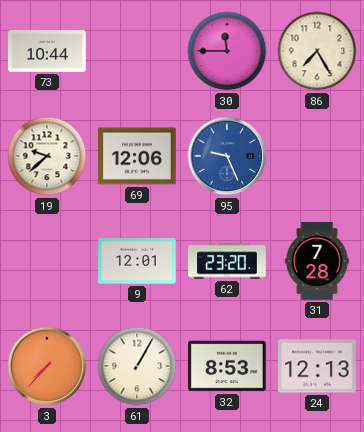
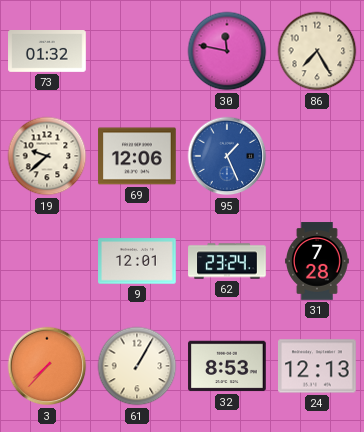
73: 10:44 -> 01:32 (47, 52)
30: 11:45 -> 11:47 (227, 51)
95: 9:26 -> 1:26 (227, 156)
62: 23:20 -> 23:24 (227, 261)
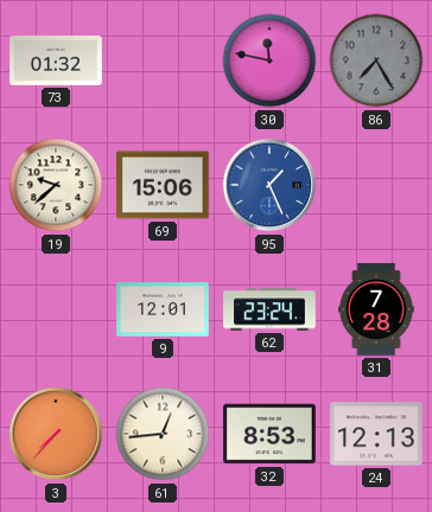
86 dial: cream -> grey (376, 60)
69: 12:06 -> 15:06 (163, 185)
61: 1:05 -> 12:44 (163, 434)
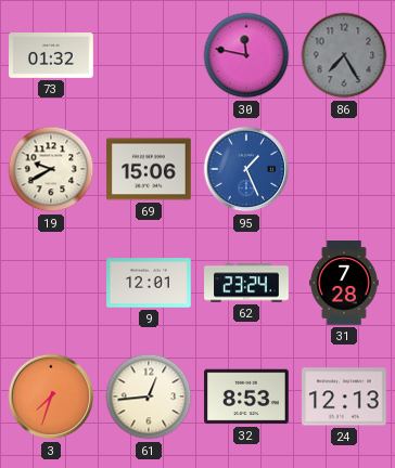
19: 9:38 -> 9:40 (51, 169)
3: 7:37 -> 7:33 (51, 396)
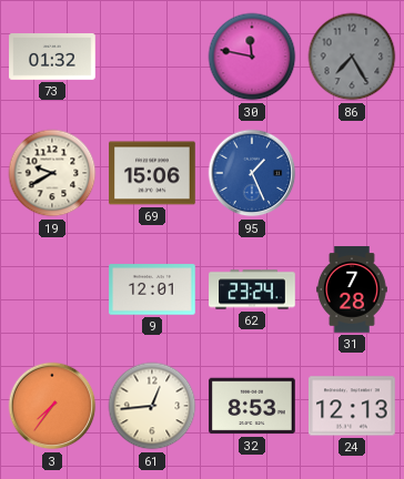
3: 7:33 -> 7:36 (52, 406)
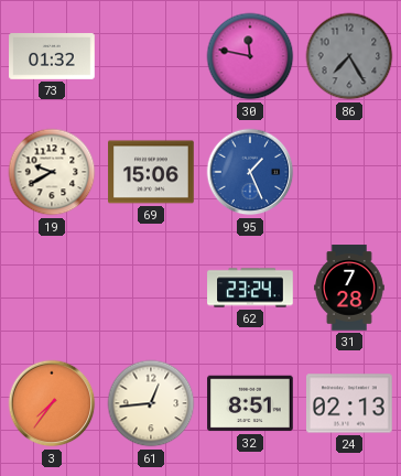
9: 12:01 -> none (152, 289)
32: 8:53 -> 8:51 (250, 403)
24: 12:13 -> 02:13 (349, 403)
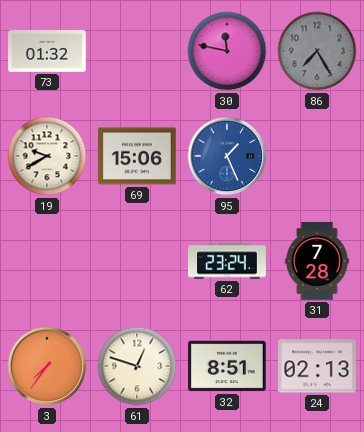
61: 12:44 -> 12:48 (137, 366)
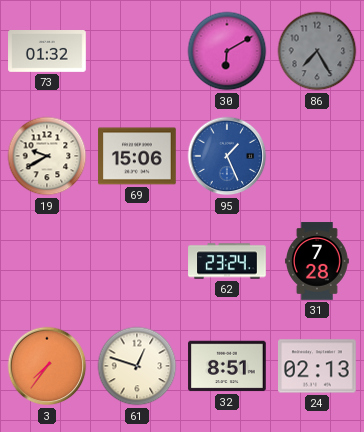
30: 11:47 -> 6:10 (227, 51)
